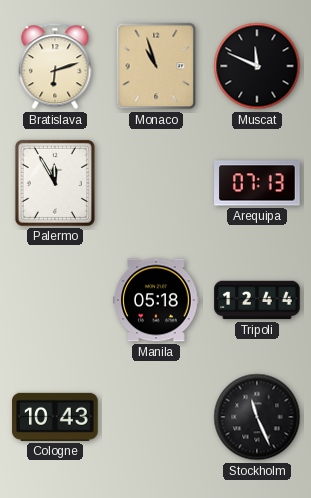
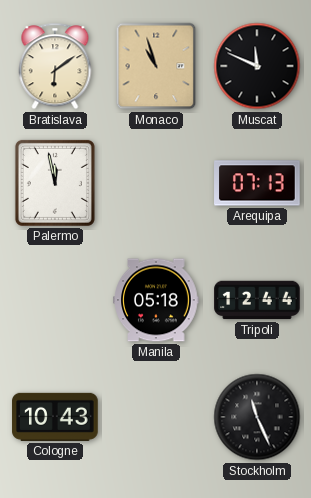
Bratislava: 6:12 -> 6:09 (55, 66)
Palermo: 11:55 -> 11:58 (55, 183)
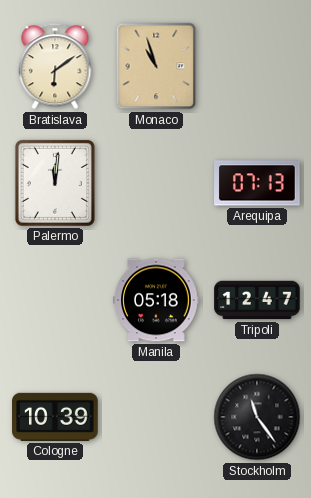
Muscat: 11:49 -> none (257, 66)
Palermo: 11:58 -> 12:01 (55, 183)
Tripoli: 12:44 -> 12:47 (257, 300)
Cologne: 10:43 -> 10:39 (55, 417)
Stockholm: 11:26 -> 11:24 (257, 417)
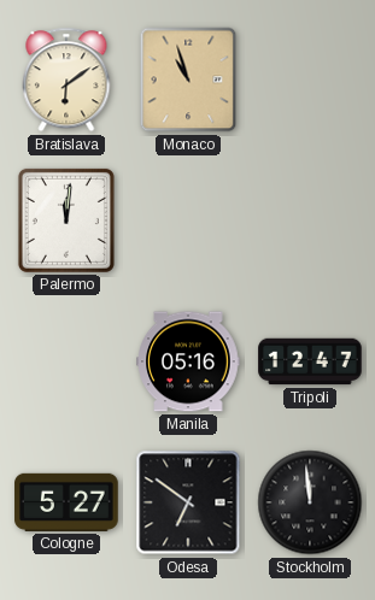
Arequipa: 07:13 -> none (257, 183)
Manila: 05:18 -> 05:16 (188, 361)
Cologne: 10:39 -> 5:27 (66, 502)
Odesa: none -> 6:51 (188, 502)
Stockholm: 11:24 -> 11:59 (310, 502)
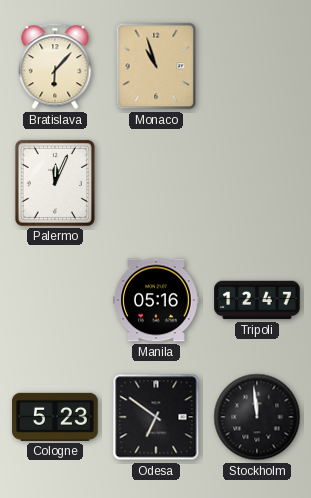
Bratislava: 6:09 -> 6:07 (55, 66)
Palermo: 12:01 -> 12:04 (55, 183)
Cologne: 5:27 -> 5:23 (55, 417)
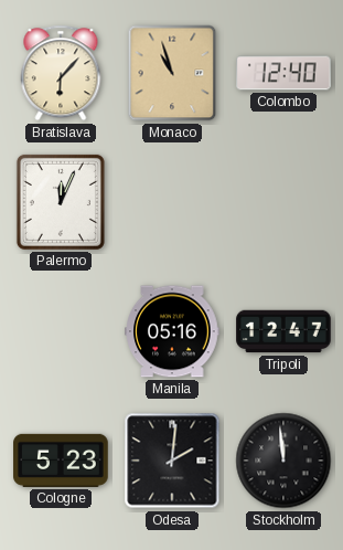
Colombo: none -> 12:40 (283, 73)
Odesa: 6:51 -> 2:01 (172, 461)
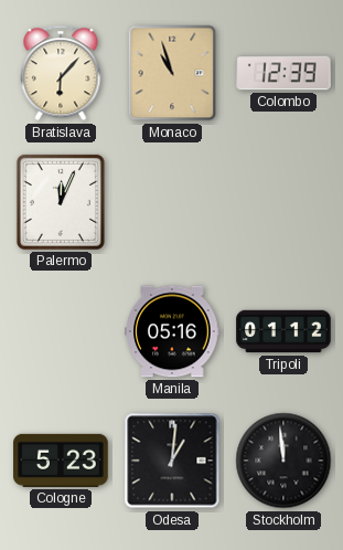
Colombo: 12:40 -> 12:39 (283, 73)
Tripoli: 12:47 -> 01:12 (283, 331)
Odesa: 2:01 -> 1:01 (172, 461)
